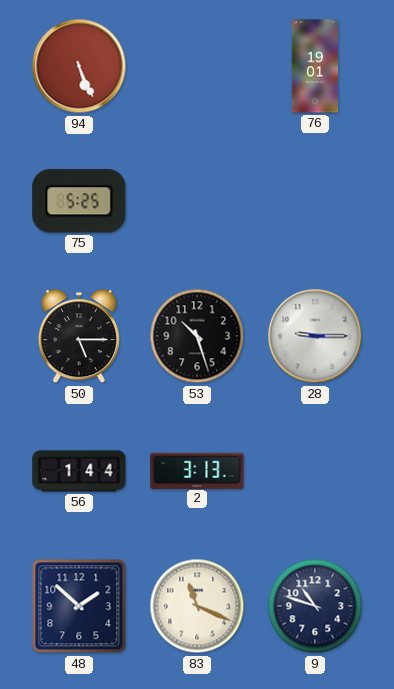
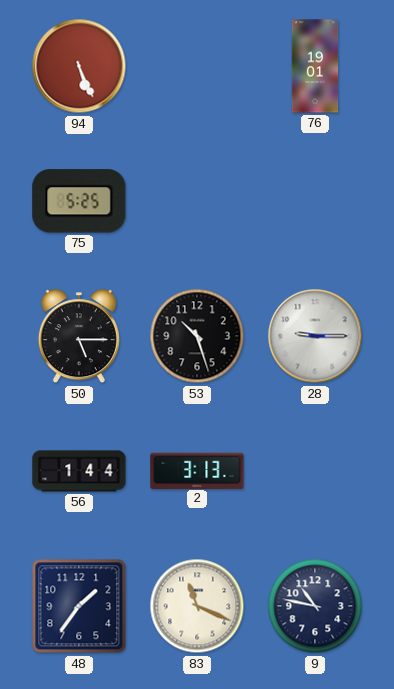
48: 1:52 -> 1:36 (79, 606)
9: 10:48 -> 10:47 (315, 606)
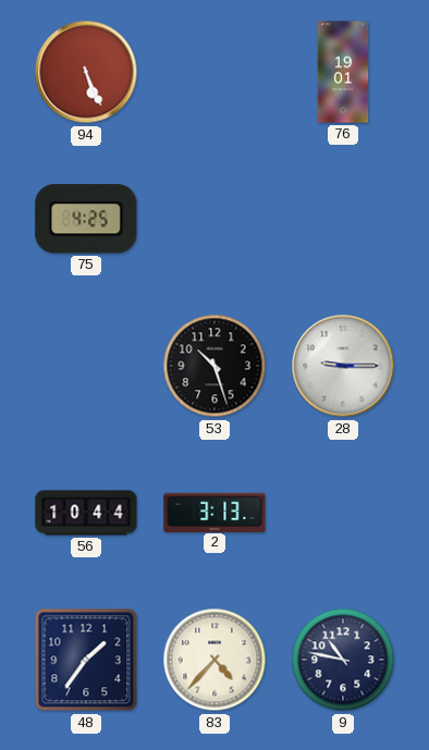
75: 5:25 -> 4:25 (86, 219)
50: 5:15 -> none (79, 337)
56: 1:44 -> 10:44 (86, 513)
83: 11:19 -> 4:37 (214, 660)
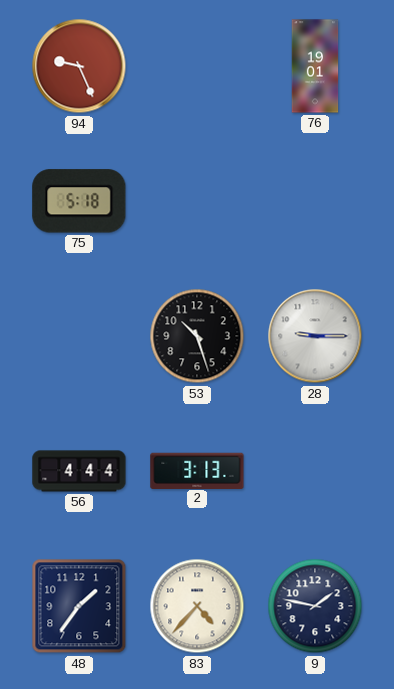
94: 5:26 -> 9:26 (79, 66)
75: 4:25 -> 5:18 (79, 201)
56: 10:44 -> 4:44 (79, 471)
9: 10:47 -> 1:47 (315, 606)
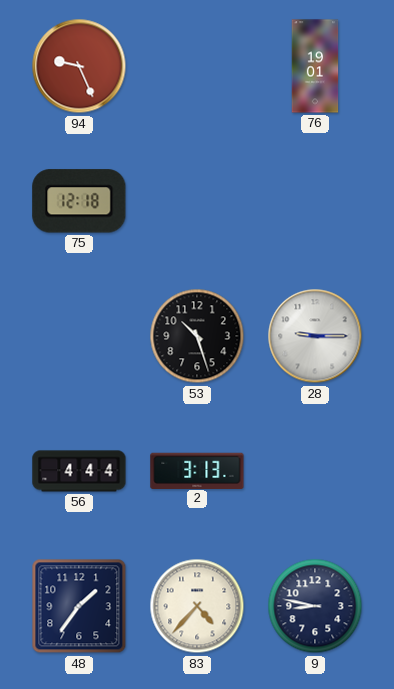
75: 5:18 -> 12:18 (79, 201)
9: 1:47 -> 8:47 (315, 606)
